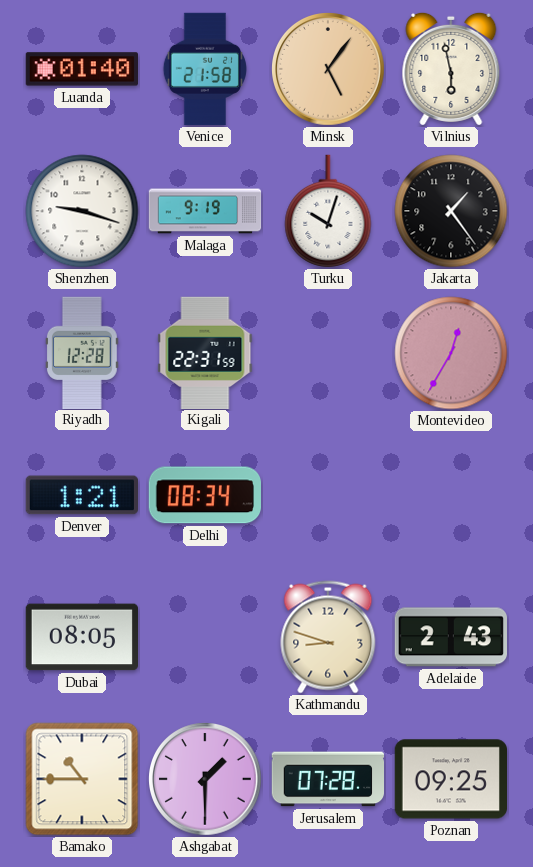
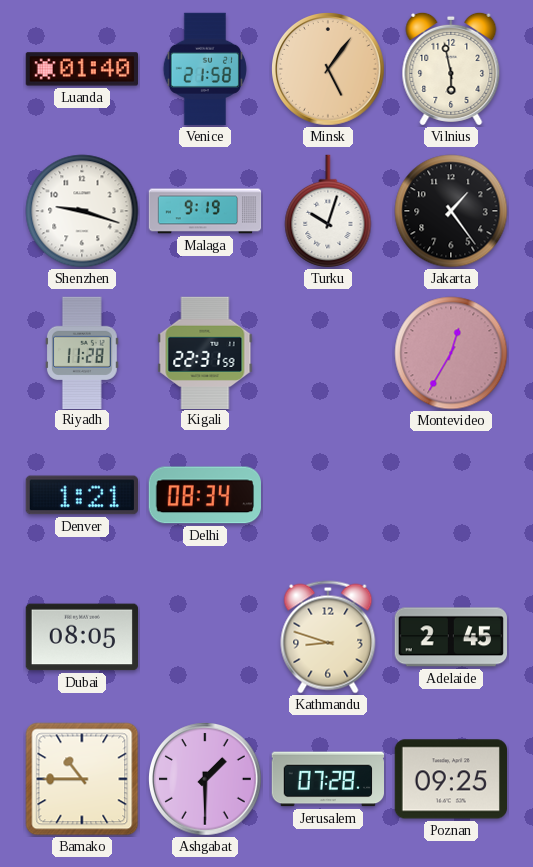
Riyadh: 12:28 -> 11:28 (82, 352)
Adelaide: 2:43 -> 2:45 (450, 637)
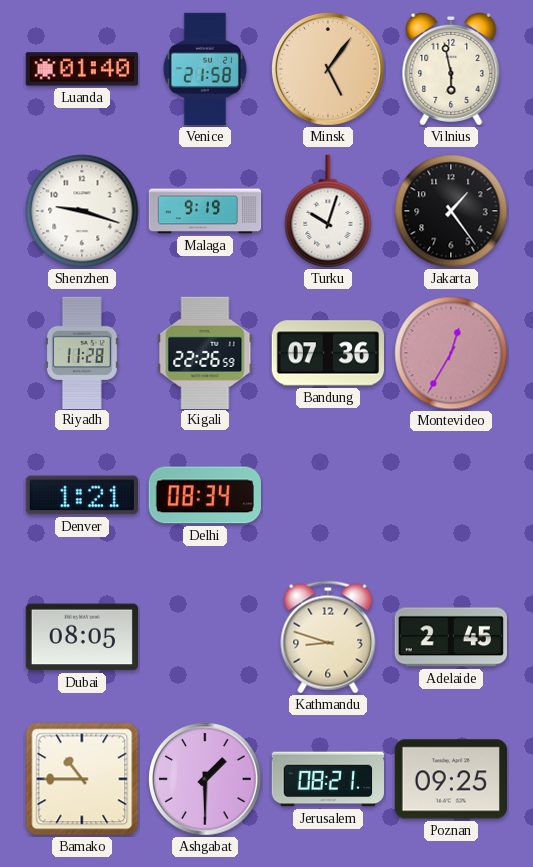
Kigali: 22:31 -> 22:26 (205, 352)
Bandung: none -> 07:36 (327, 353)
Jerusalem: 07:28 -> 08:21 (327, 779)
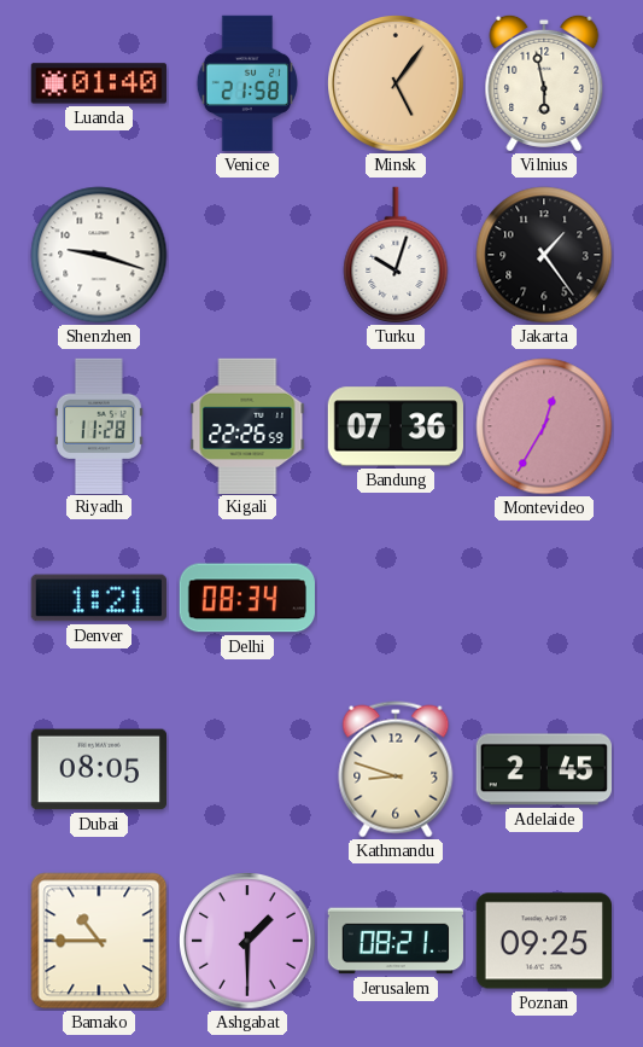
Malaga: 9:19 -> none (205, 211)
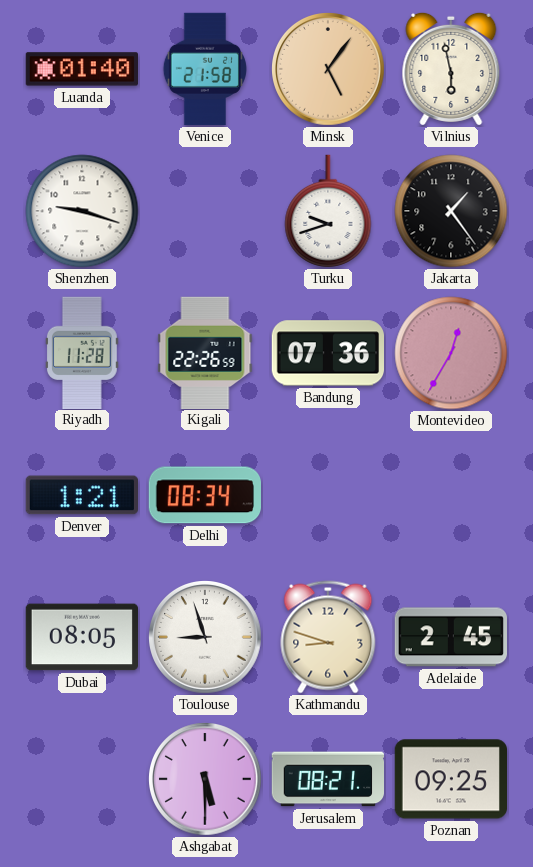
Turku: 10:03 -> 9:42 (328, 211)
Toulouse: none -> 8:57 (206, 638)
Bamako: 10:45 -> none (99, 941)
Ashgabat: 1:30 -> 5:30 (206, 780)
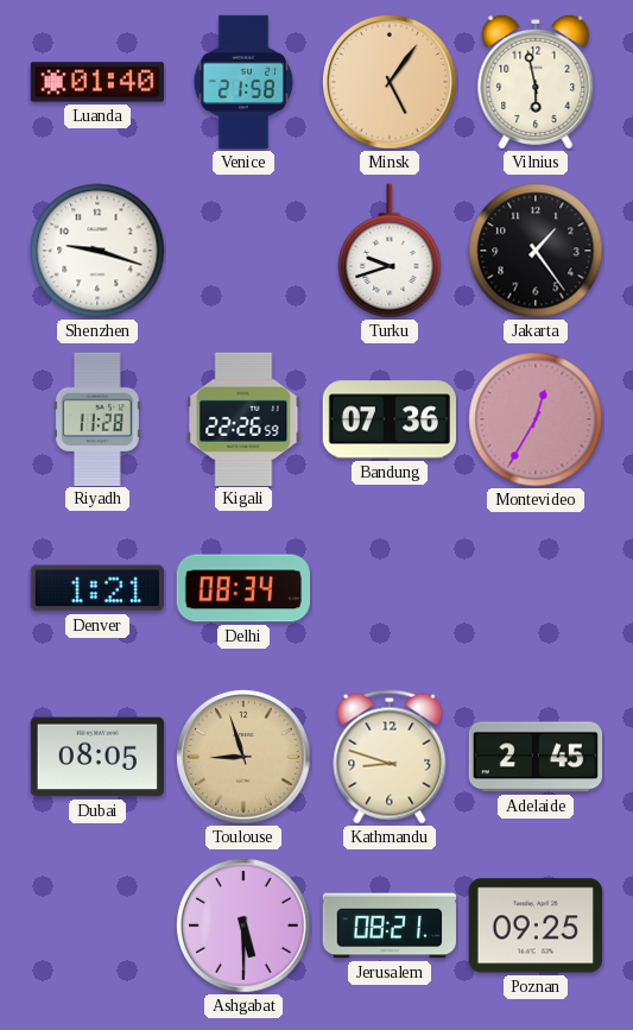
Toulouse dial: white -> champagne (245, 758)
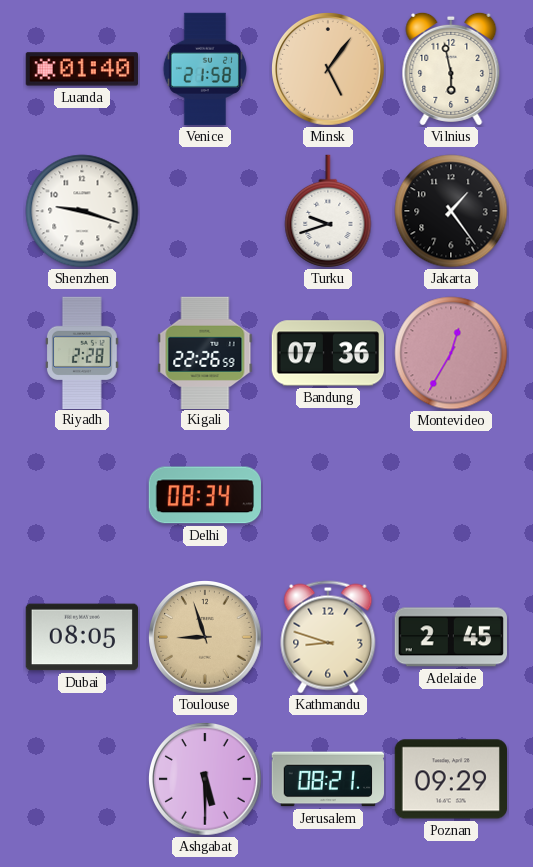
Riyadh: 11:28 -> 2:28 (82, 352)
Denver: 1:21 -> none (96, 588)
Poznan: 09:25 -> 09:29 (450, 779)
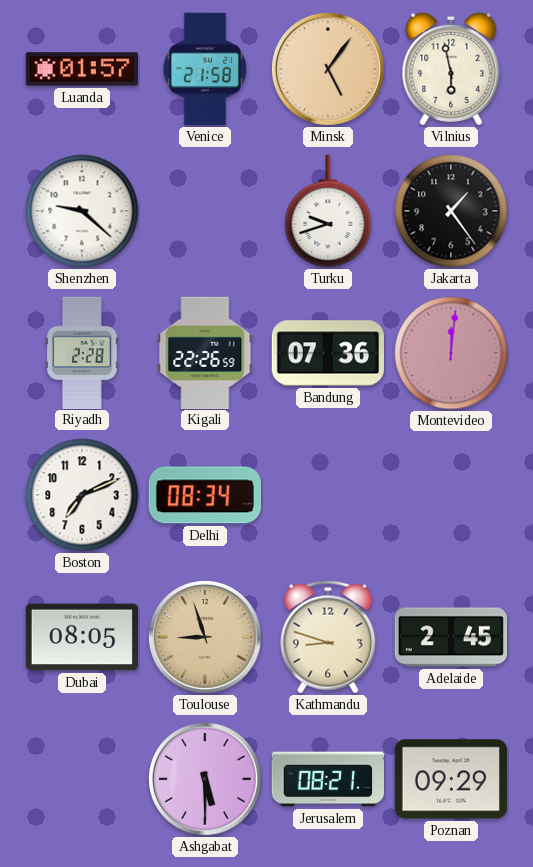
Luanda: 01:40 -> 01:57 (81, 69)
Shenzhen: 9:18 -> 9:22 (82, 211)
Montevideo: 12:35 -> 12:01 (451, 353)
Boston: none -> 7:11 (82, 495)
